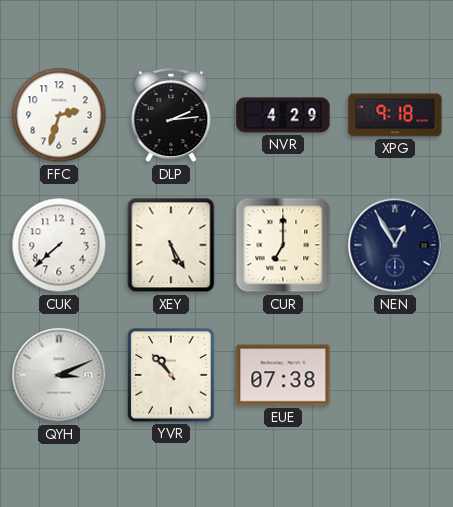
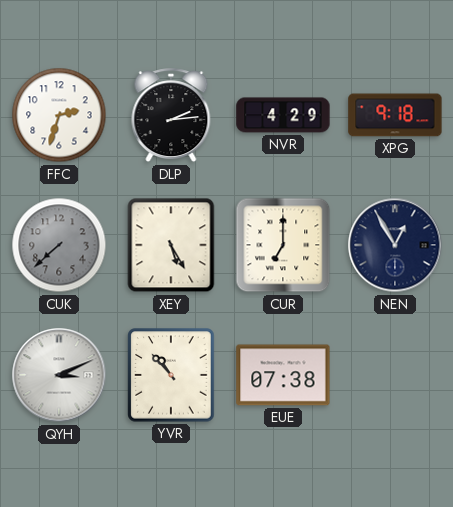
CUK dial: white -> grey (59, 245)
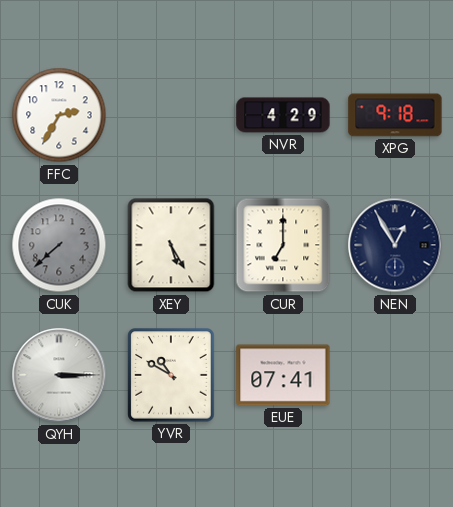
FFC: 2:33 -> 2:35 (59, 115)
DLP: 2:14 -> none (171, 116)
QYH: 3:11 -> 3:15 (59, 375)
YVR: 10:53 -> 10:50 (171, 375)
EUE: 07:38 -> 07:41 (283, 375)
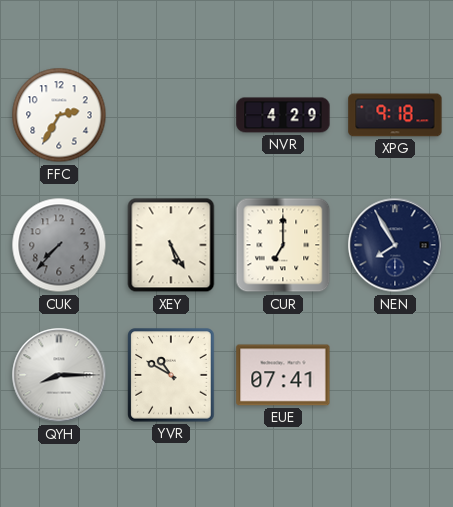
CUK: 7:38 -> 7:37 (59, 245)
NEN: 12:55 -> 7:55 (395, 245)
QYH: 3:15 -> 8:15 (59, 375)
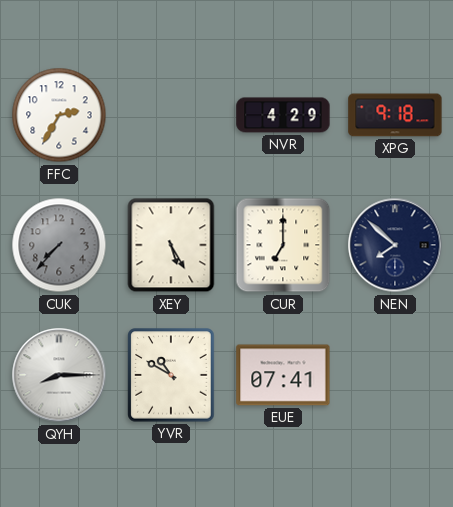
NEN: 7:55 -> 7:52 (395, 245)
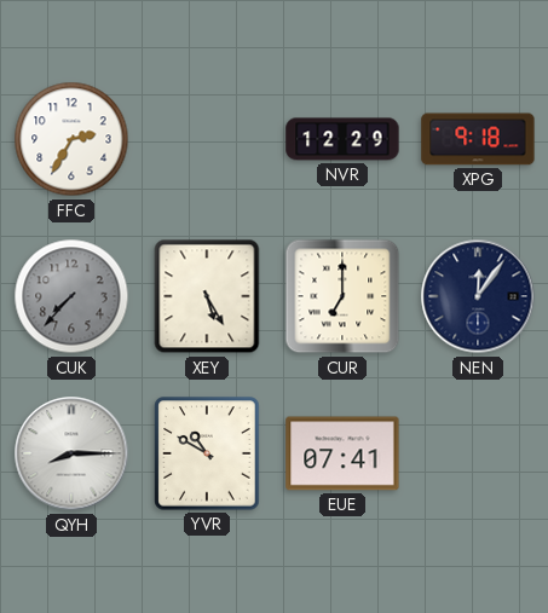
NVR: 4:29 -> 12:29 (342, 139)
NEN: 7:52 -> 12:06 (478, 296)
